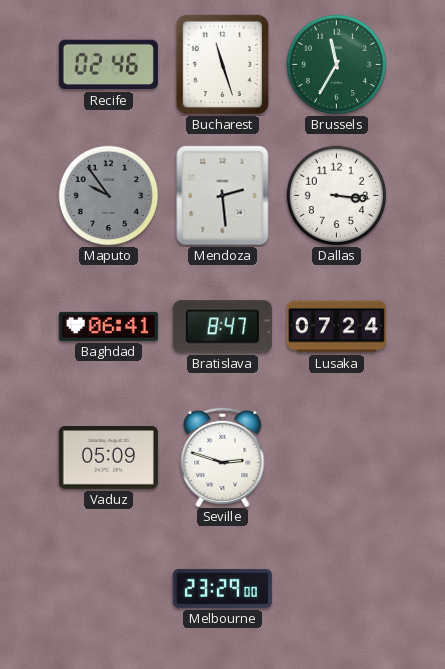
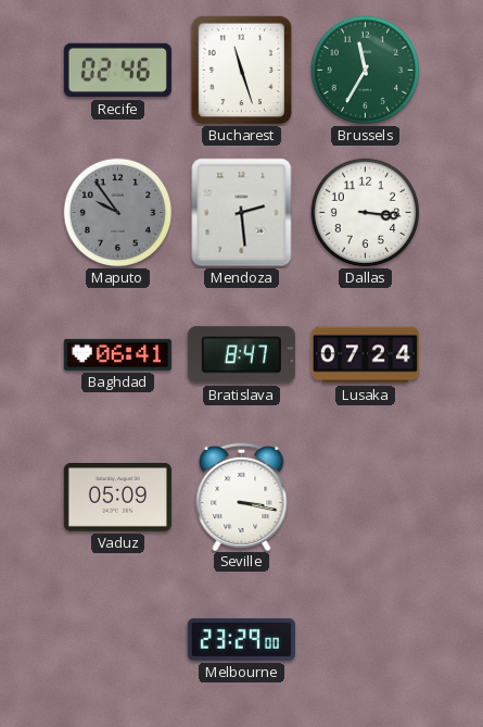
Seville: 2:48 -> 3:17 (242, 496)
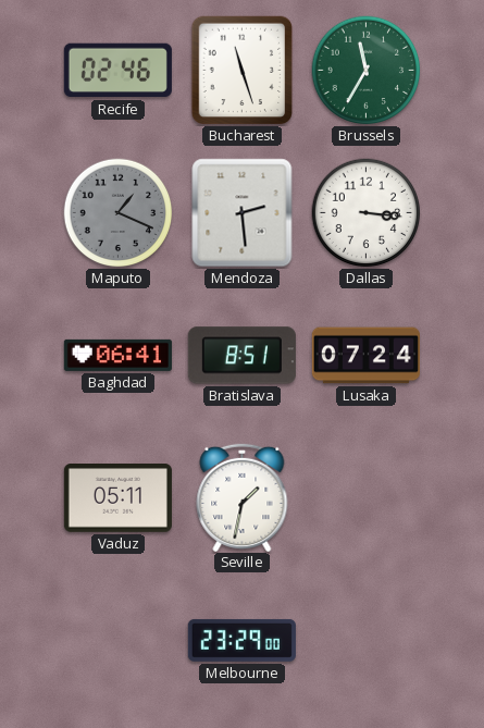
Maputo: 9:54 -> 1:19 (119, 213)
Bratislava: 8:47 -> 8:51 (241, 356)
Vaduz: 05:09 -> 05:11 (117, 498)
Seville: 3:17 -> 1:32 (243, 496)
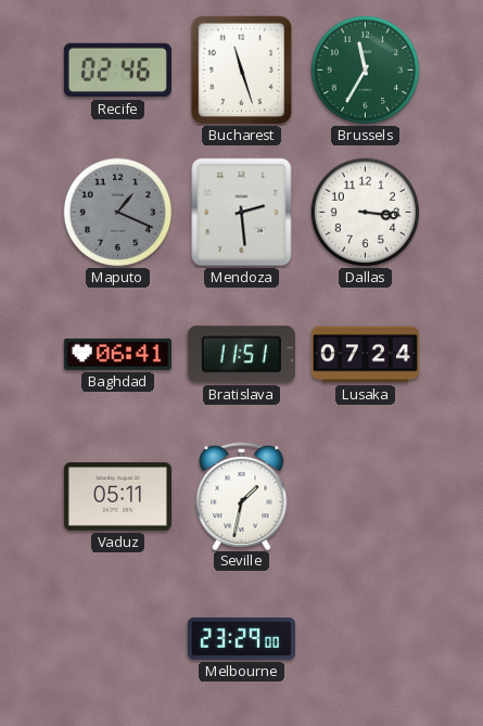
Bratislava: 8:51 -> 11:51 (241, 355)
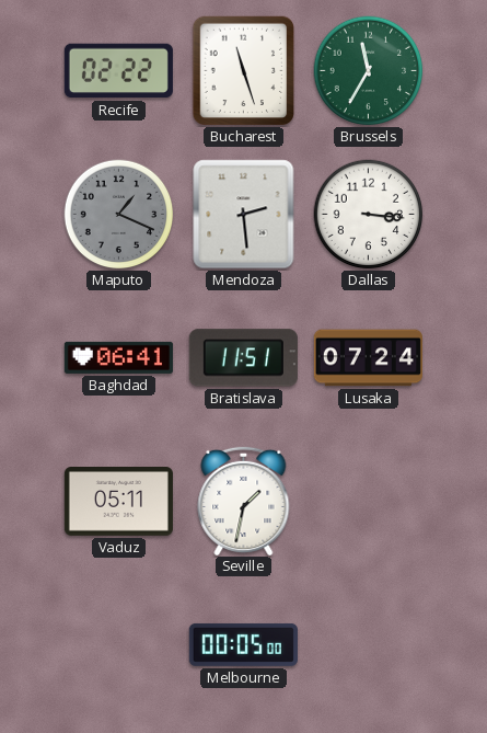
Recife: 02:46 -> 02:22 (118, 71)
Melbourne: 23:29 -> 00:05 (243, 644)
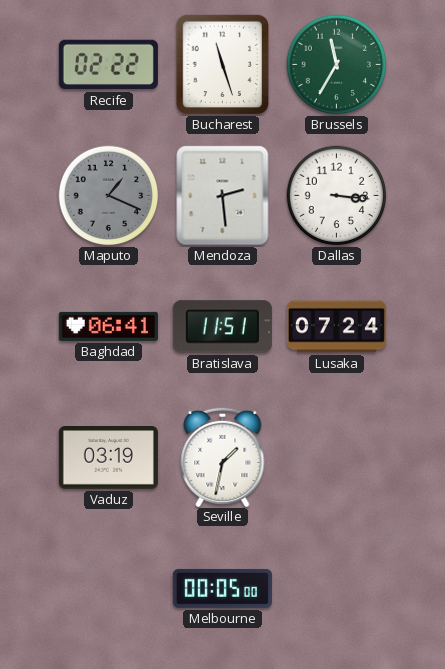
Vaduz: 05:11 -> 03:19 (108, 458)
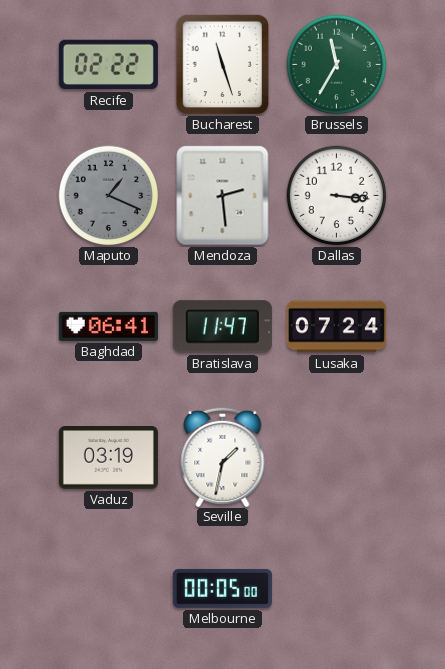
Bratislava: 11:51 -> 11:47 (222, 327)
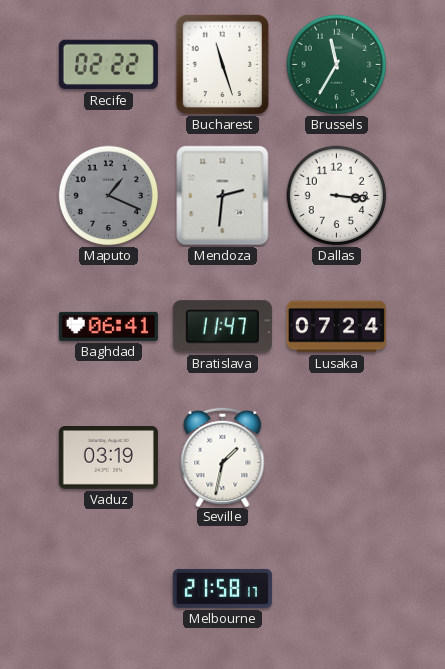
Mendoza: 2:29 -> 2:31 (223, 196)
Melbourne: 00:05 -> 21:58 (222, 588)
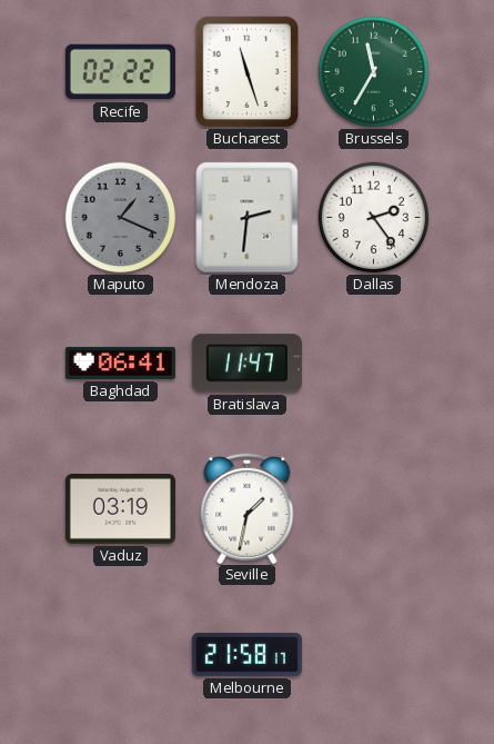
Dallas: 3:16 -> 2:24 (374, 218)
Lusaka: 07:24 -> none (336, 327)
